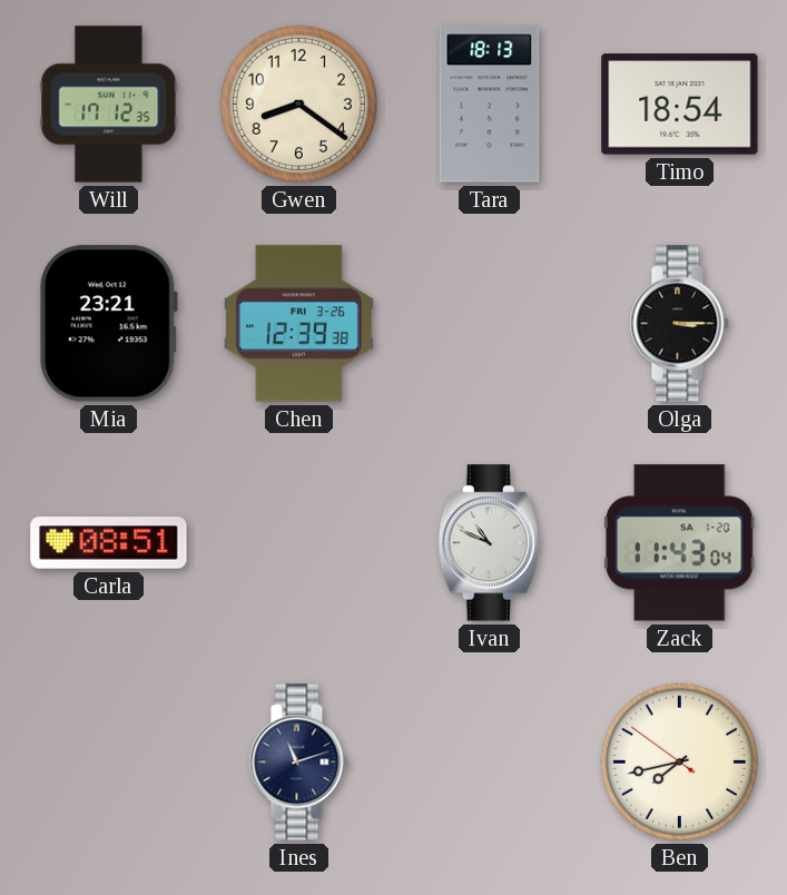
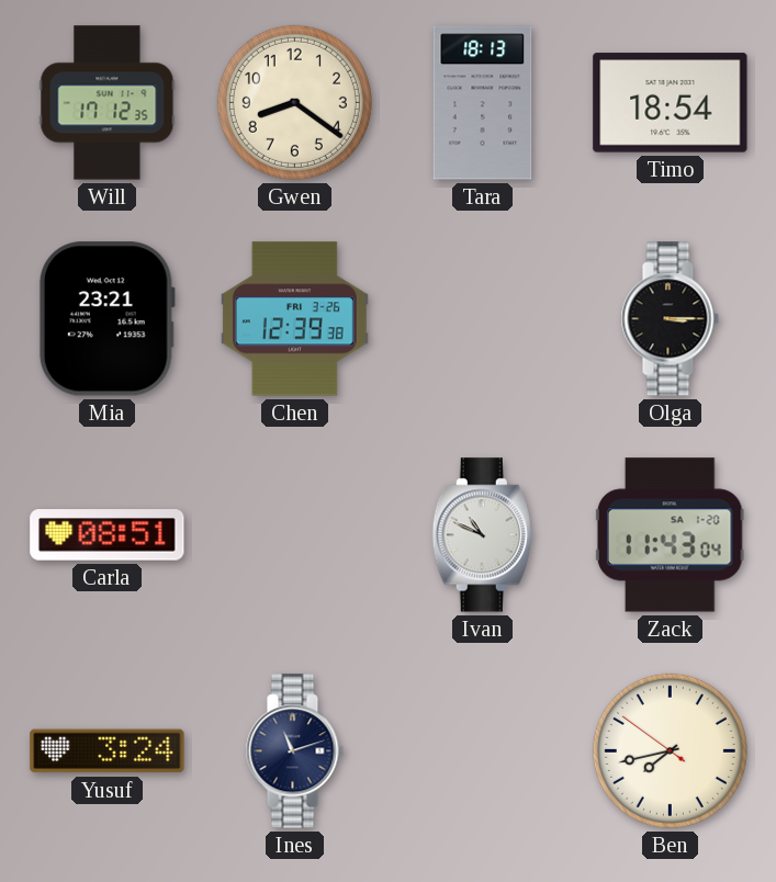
Yusuf: none -> 3:24 (108, 751)
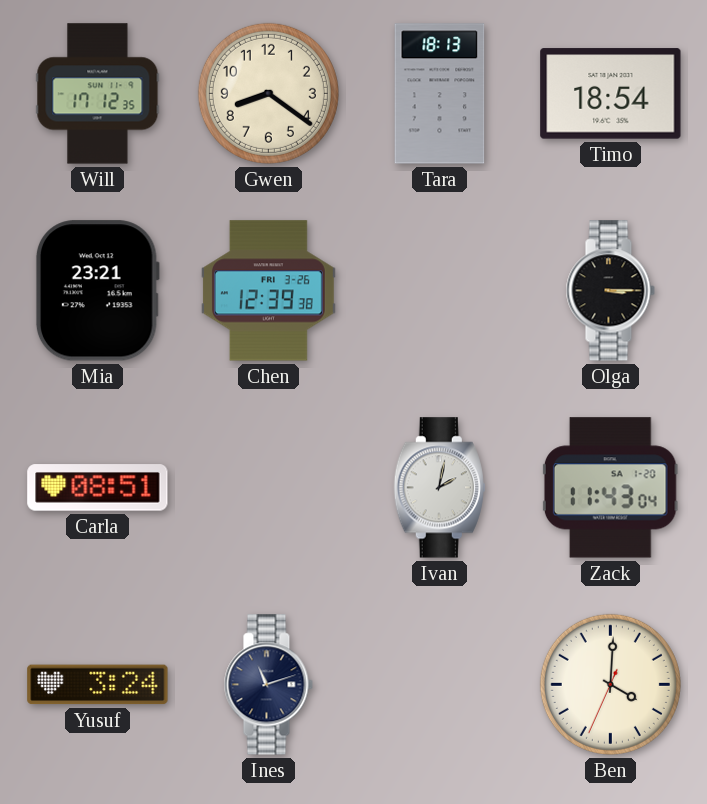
Ivan: 10:49 -> 2:02 (439, 488)
Ben: 7:42 -> 4:00 (610, 684)
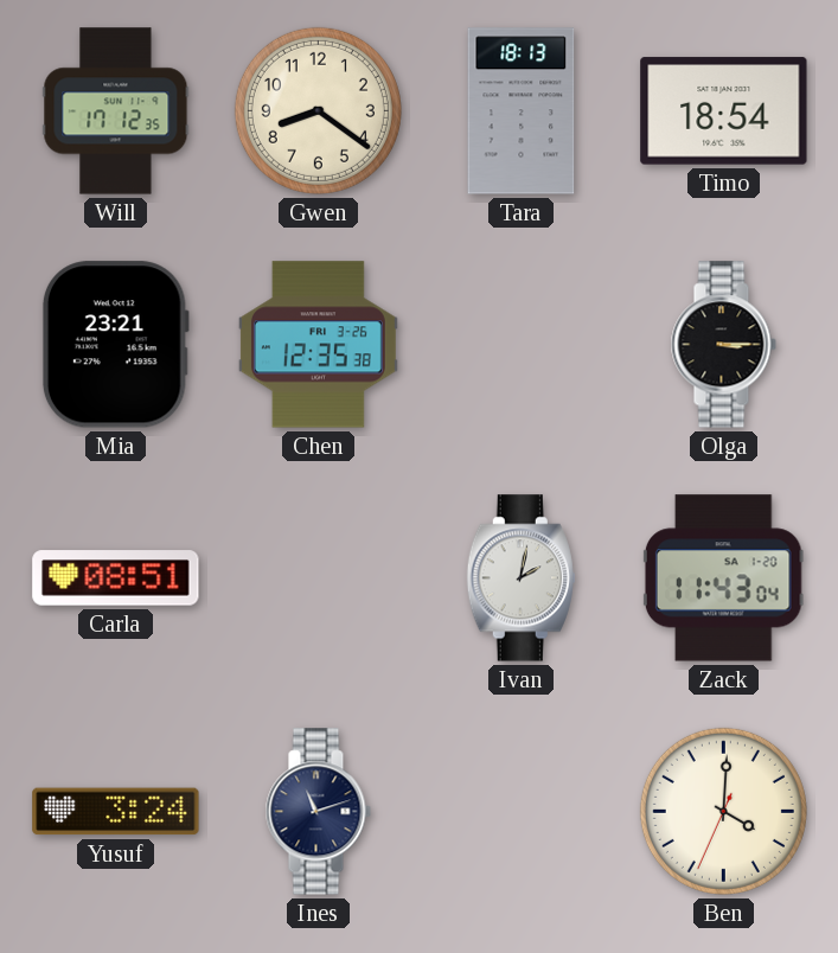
Chen: 12:39 -> 12:35 (318, 345)
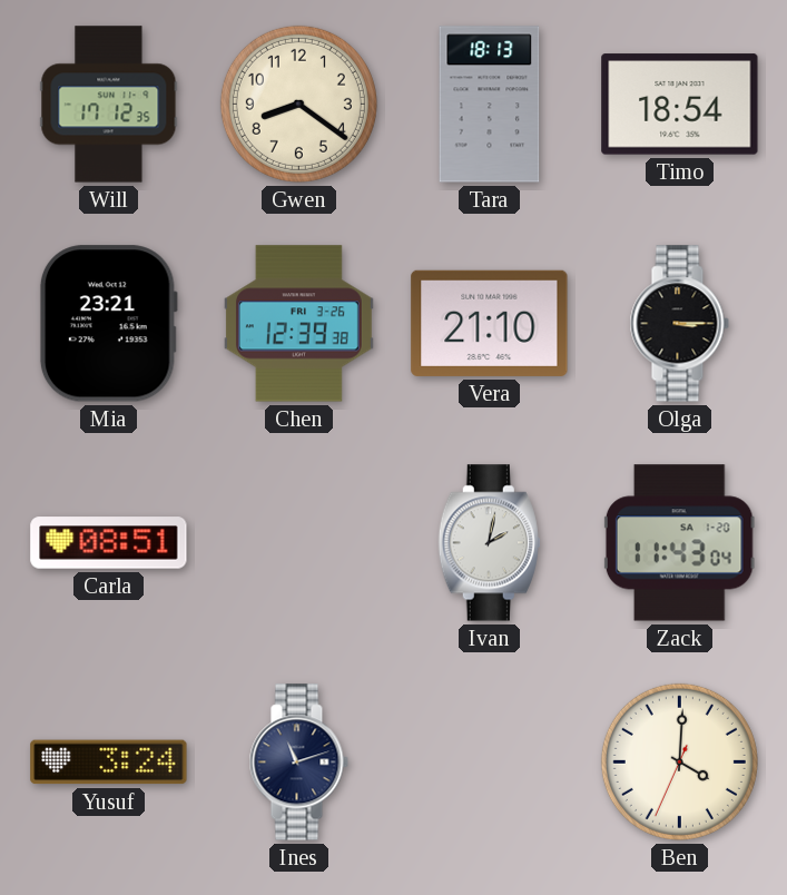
Chen: 12:35 -> 12:39 (298, 324)
Vera: none -> 21:10 (490, 323)
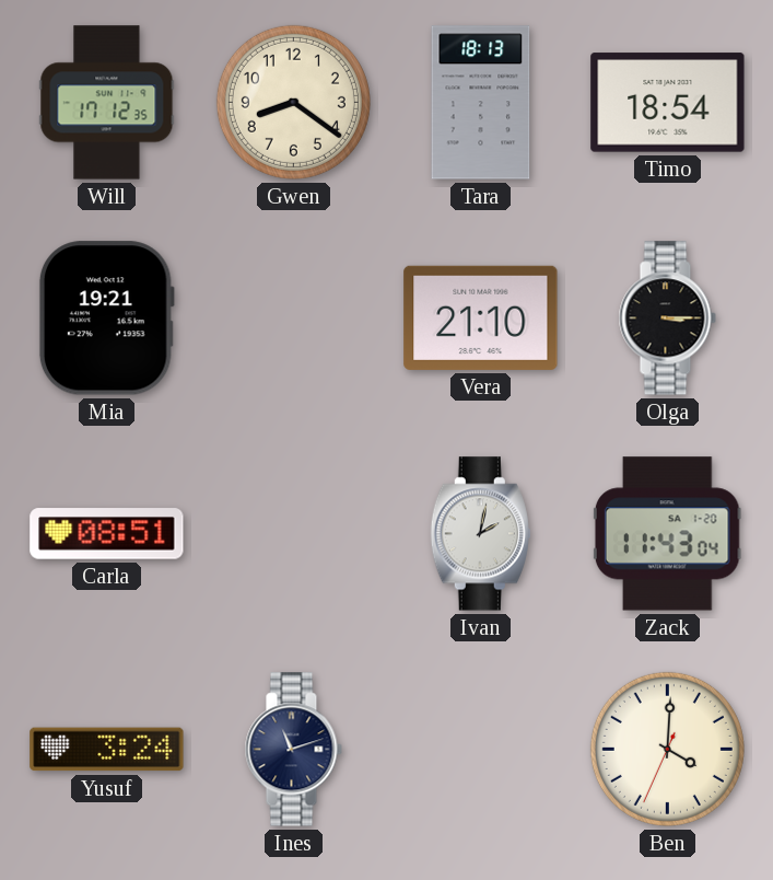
Mia: 23:21 -> 19:21 (106, 319)
Chen: 12:39 -> none (298, 324)
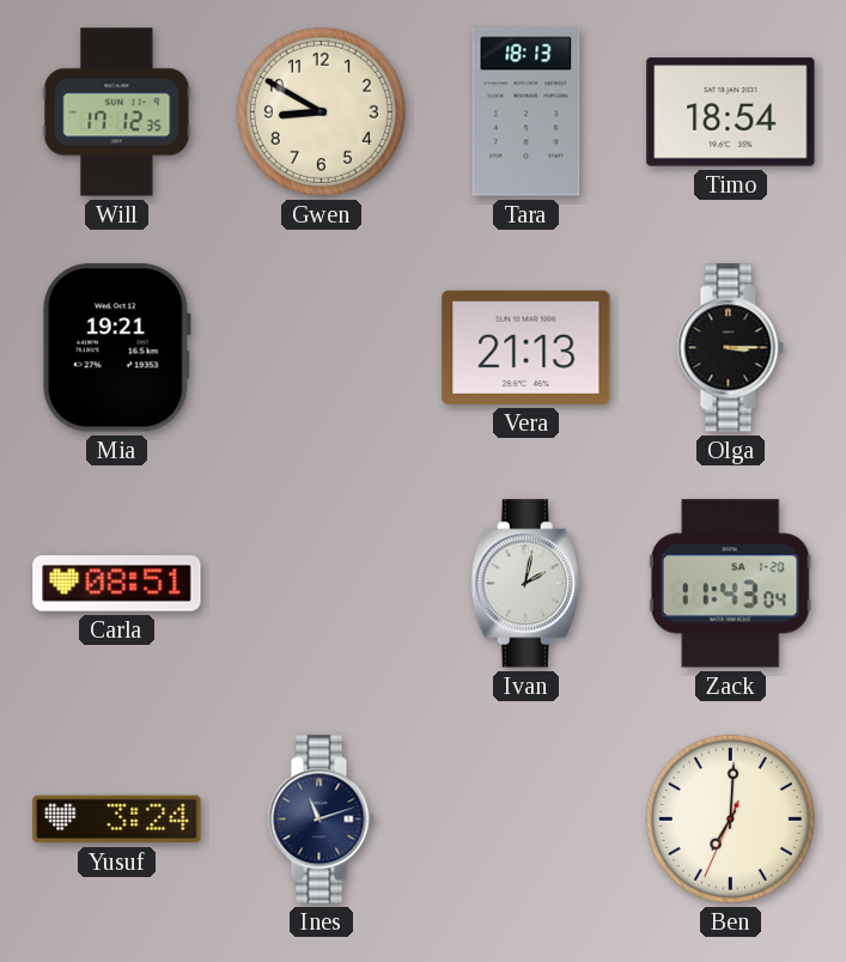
Gwen: 8:21 -> 8:50 (321, 111)
Vera: 21:10 -> 21:13 (527, 347)
Ben: 4:00 -> 7:00 (730, 818)
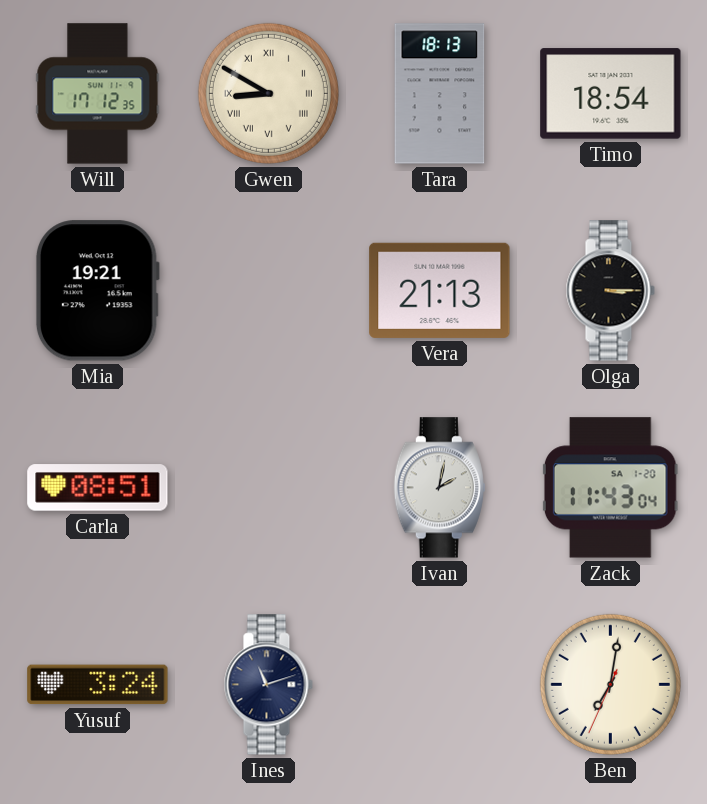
Gwen numerals: Arabic -> Roman (268, 93)
Ben: 7:00 -> 7:01 (610, 684)
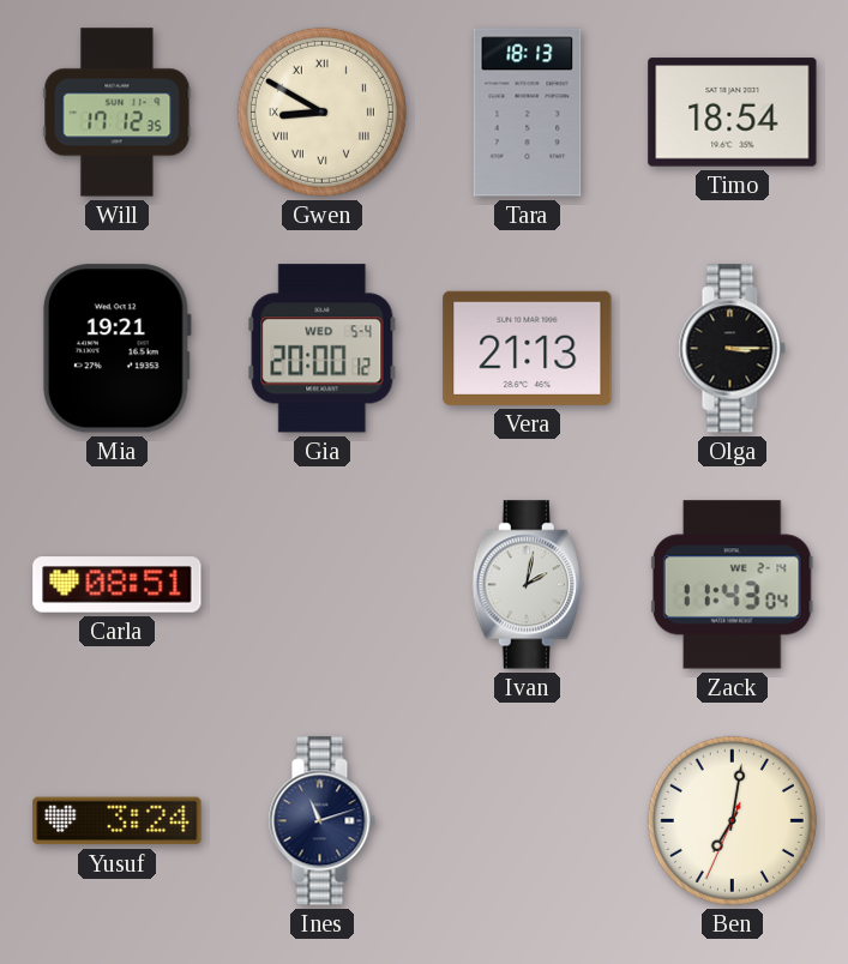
Gia: none -> 20:00 (323, 349)
Zack date: SA 1-20 -> WE 2-14 (732, 585)
